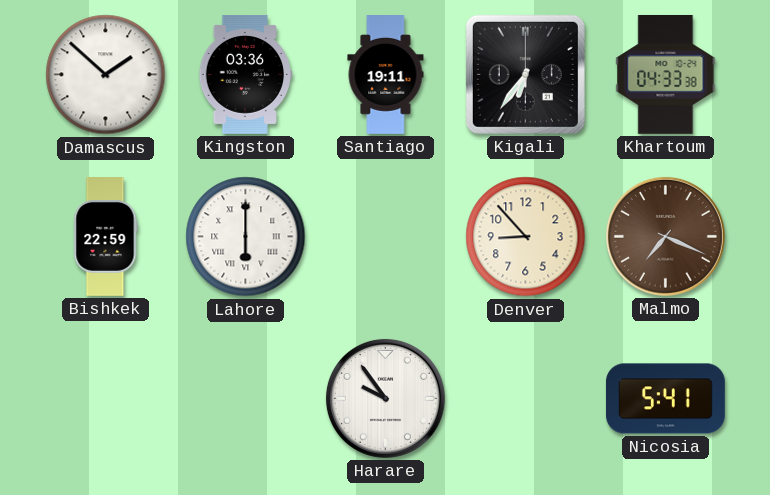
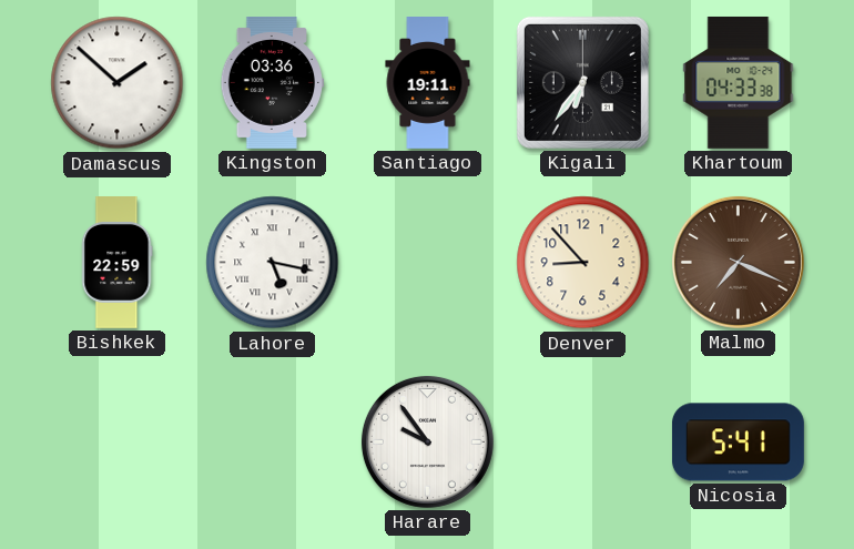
Lahore: 6:00 -> 5:17 (273, 263)
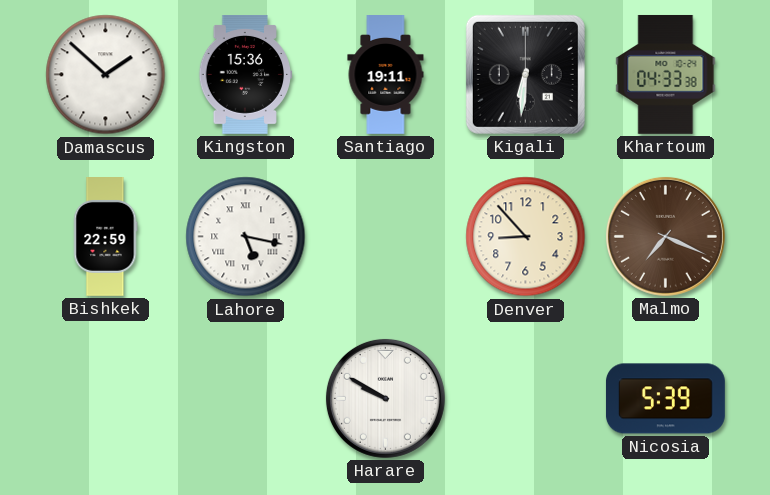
Kingston: 03:36 -> 15:36 (246, 75)
Kigali: 6:36 -> 6:31 (525, 74)
Harare: 9:54 -> 9:50 (385, 398)
Nicosia: 5:41 -> 5:39 (665, 399)
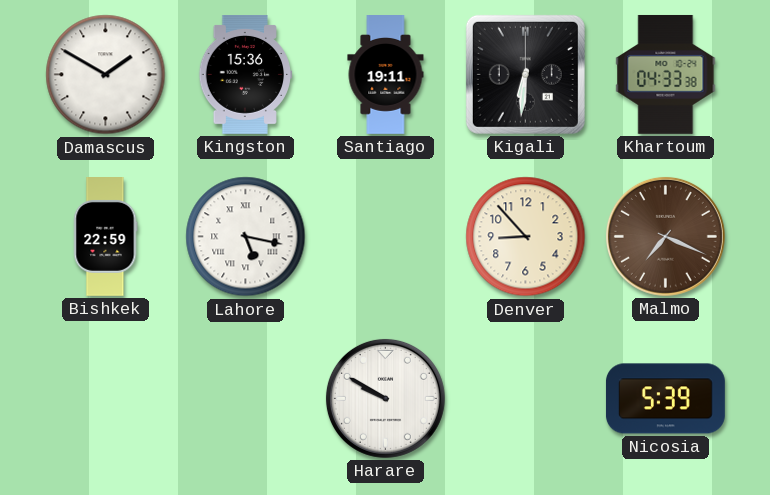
Damascus: 1:52 -> 1:50 (106, 75)
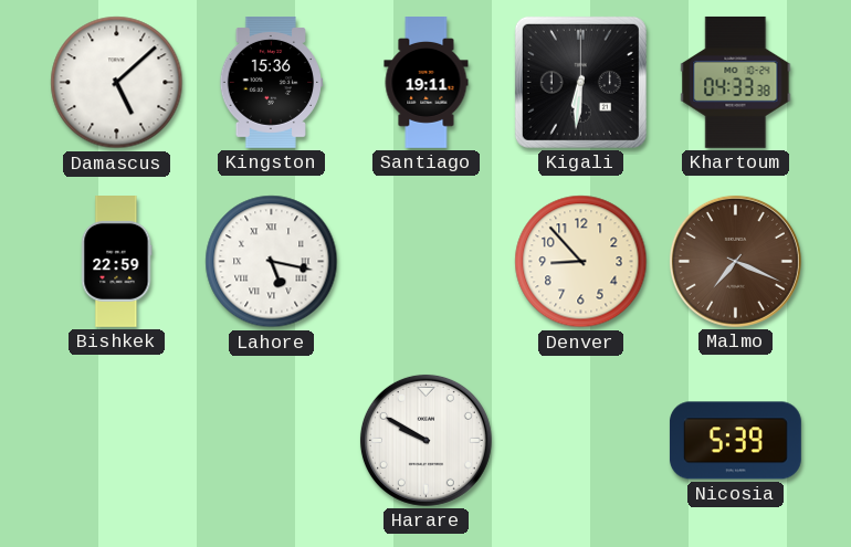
Damascus: 1:50 -> 5:08 (117, 83)
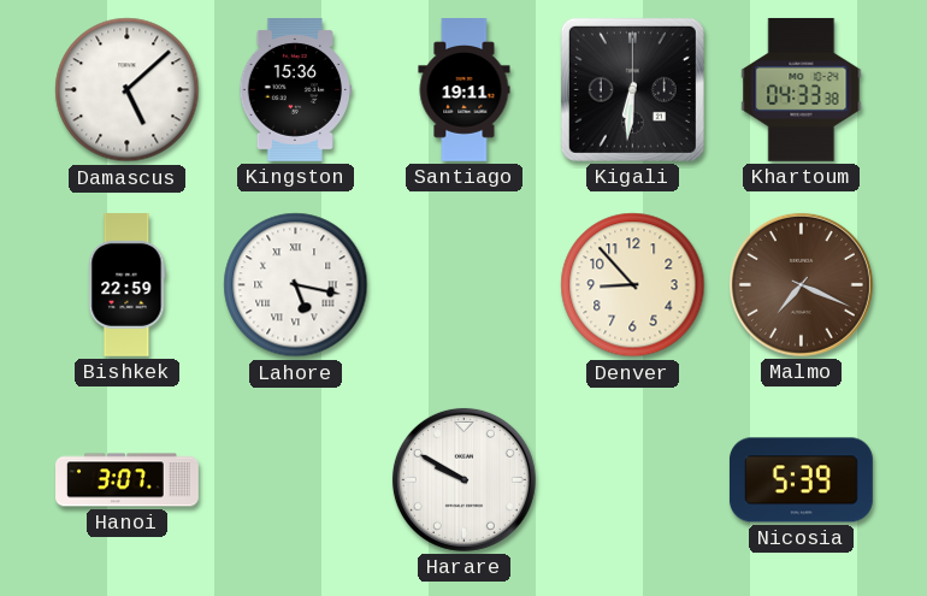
Hanoi: none -> 3:07 (128, 480)
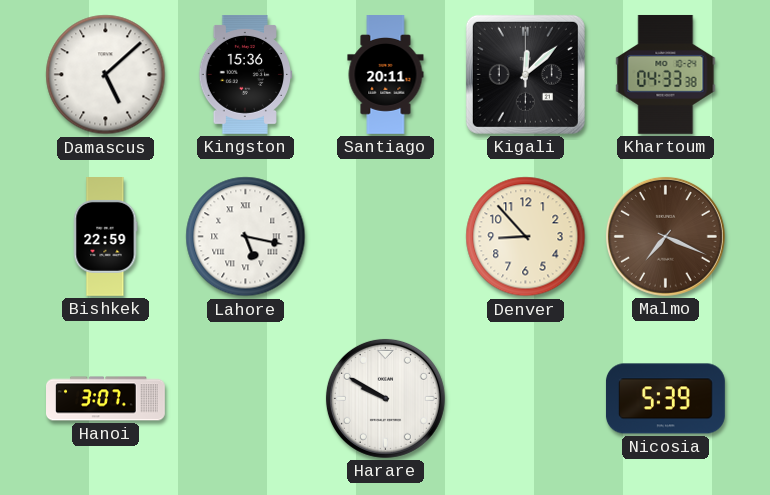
Santiago: 19:11 -> 20:11 (386, 75)
Kigali: 6:31 -> 12:08 (525, 74)
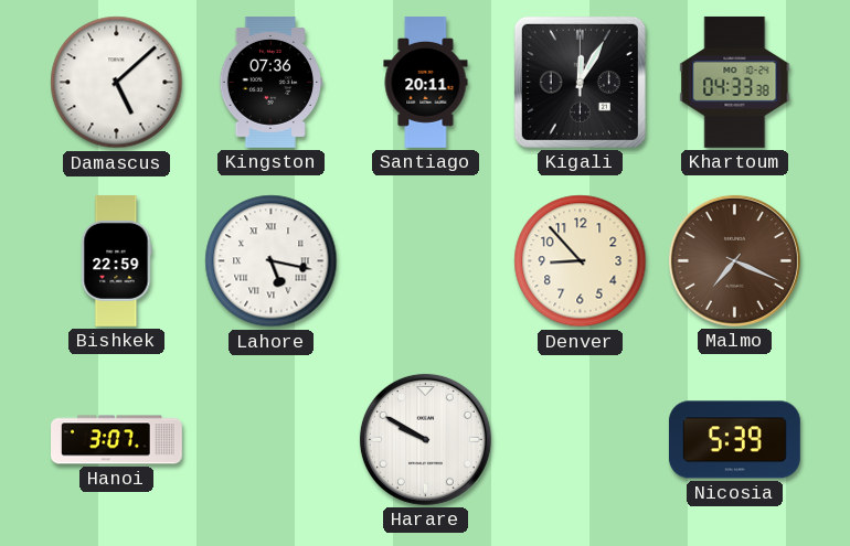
Kingston: 15:36 -> 07:36 (272, 83)
Kigali: 12:08 -> 12:05 (580, 82)
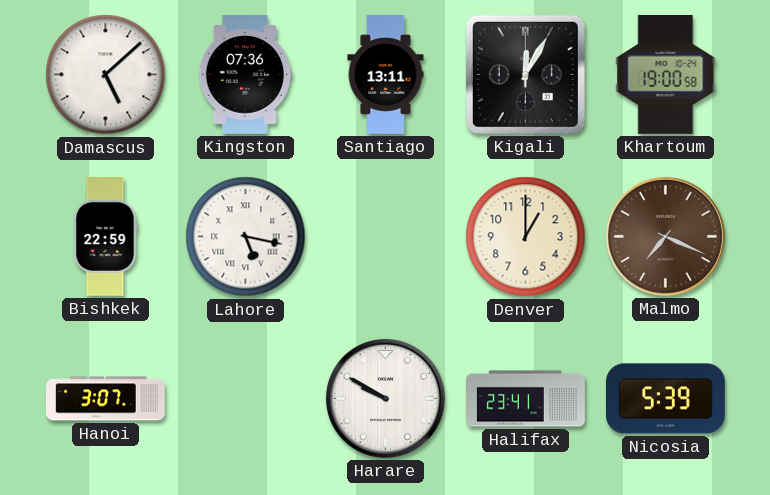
Santiago: 20:11 -> 13:11 (386, 75)
Khartoum: 04:33 -> 19:00 (666, 74)
Denver: 8:53 -> 1:00 (526, 237)
Halifax: none -> 23:41 (526, 399)
